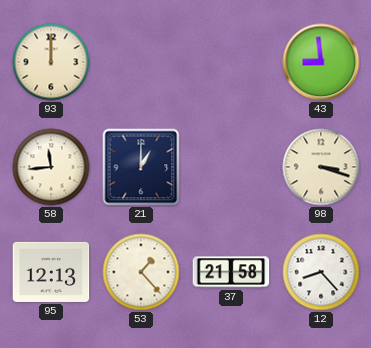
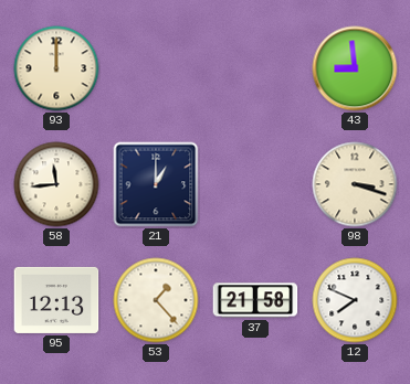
12: 8:23 -> 7:49 (355, 300)
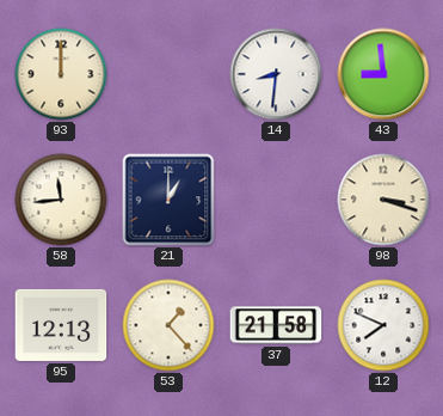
14: none -> 8:31 (276, 74)
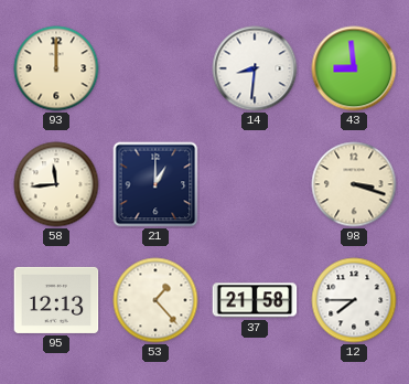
12: 7:49 -> 7:45 (354, 300)
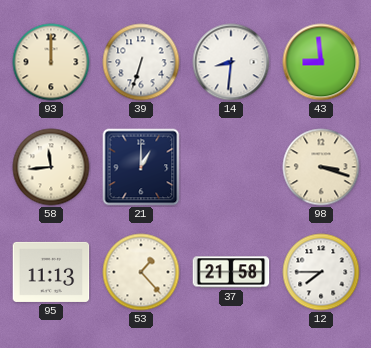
39: none -> 6:33 (141, 62)
95: 12:13 -> 11:13 (51, 272)
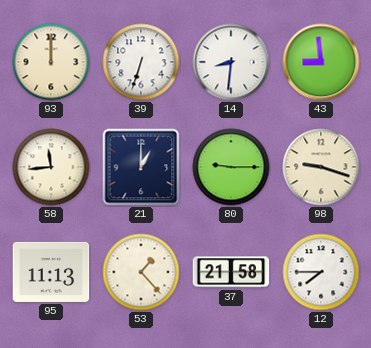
80: none -> 9:15 (231, 167)
98: 3:18 -> 9:18 (321, 167)
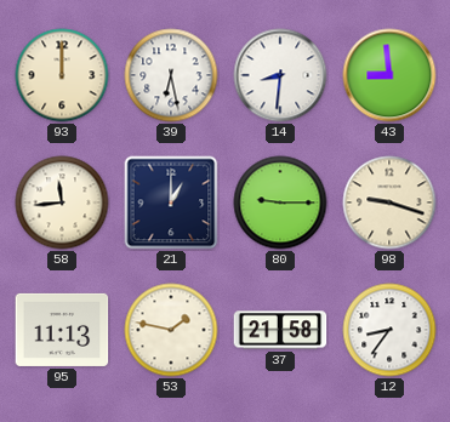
39: 6:33 -> 6:28 (171, 75)
53: 1:23 -> 1:47 (171, 330)
12: 7:45 -> 8:36 (389, 330)
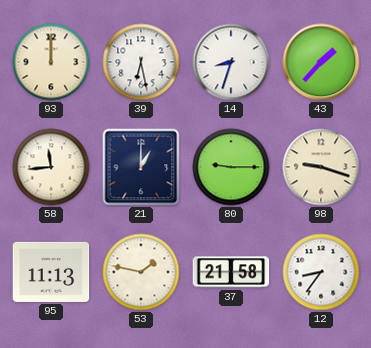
14: 8:31 -> 8:33 (231, 62)
43: 8:59 -> 1:37 (321, 62)
